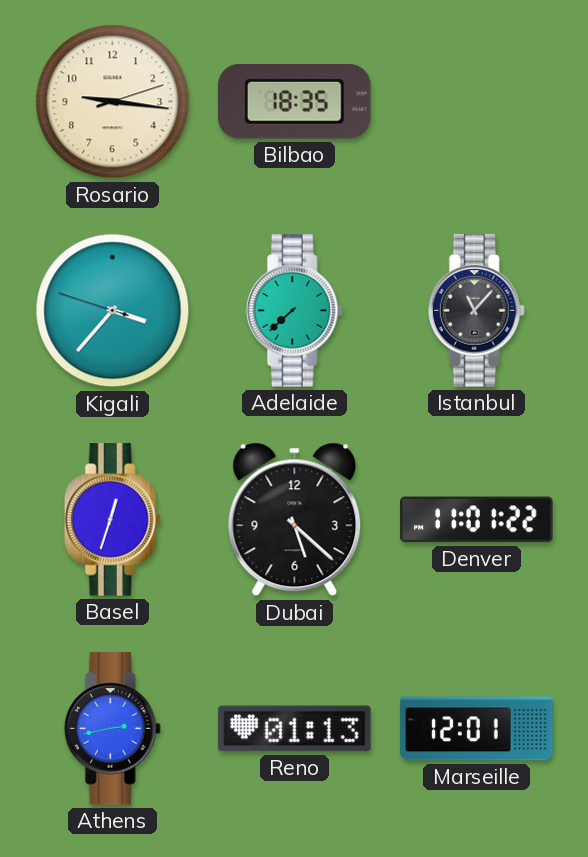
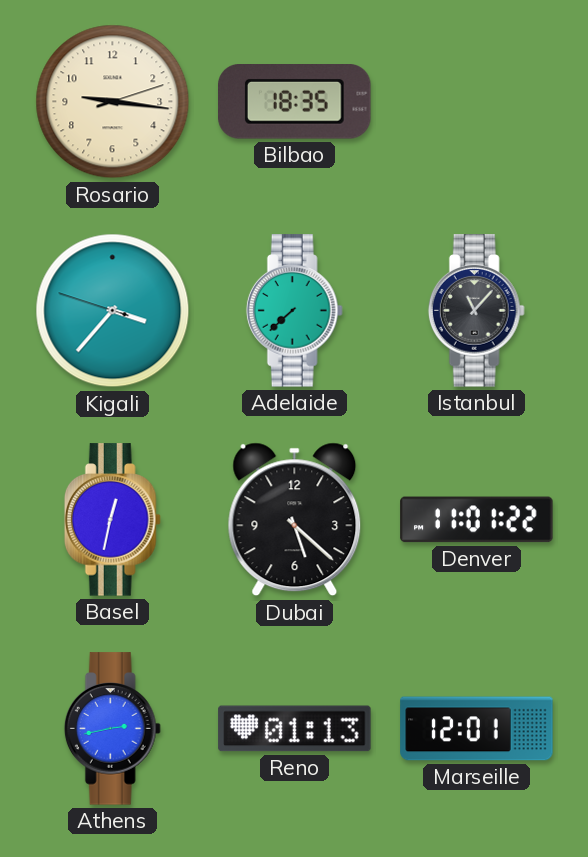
Basel: 12:33 -> 12:32 (112, 520)
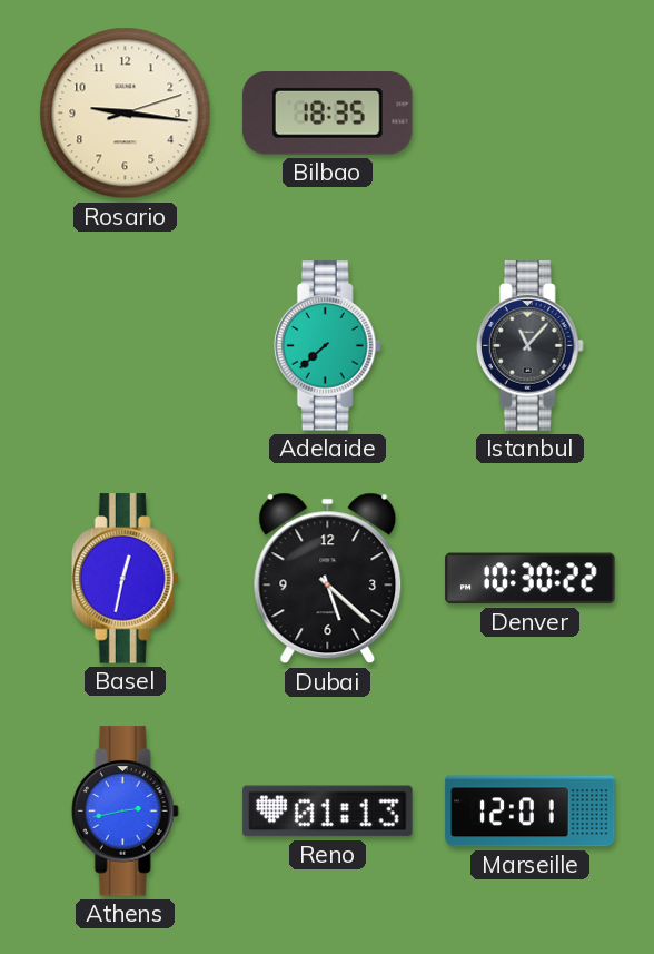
Kigali: 3:36 -> none (113, 311)
Denver: 11:01 -> 10:30 (531, 579)
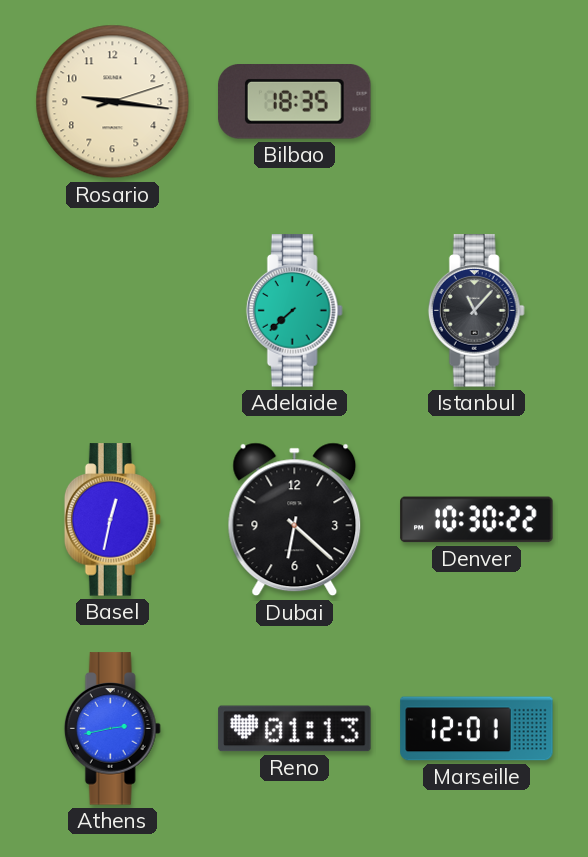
Dubai: 5:22 -> 6:22 (295, 520)
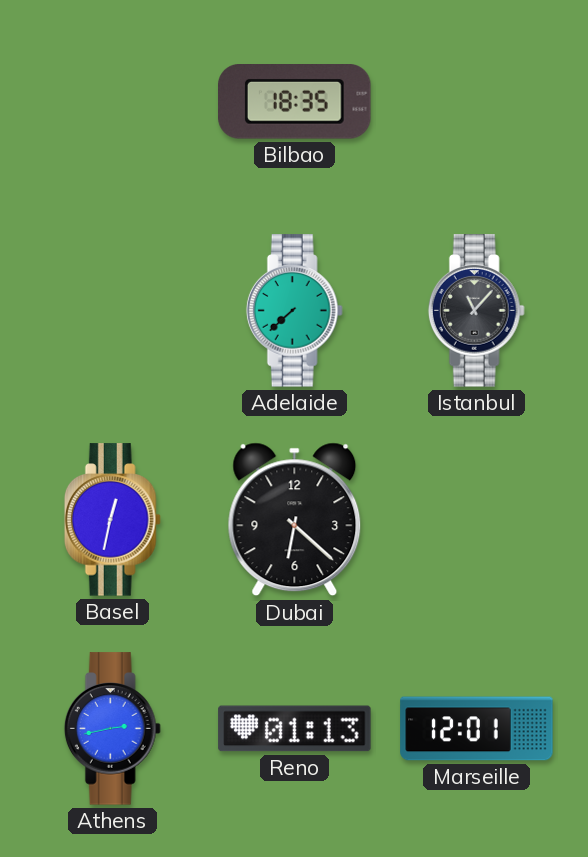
Rosario: 9:16 -> none (113, 102)
Denver: 10:30 -> none (477, 520)
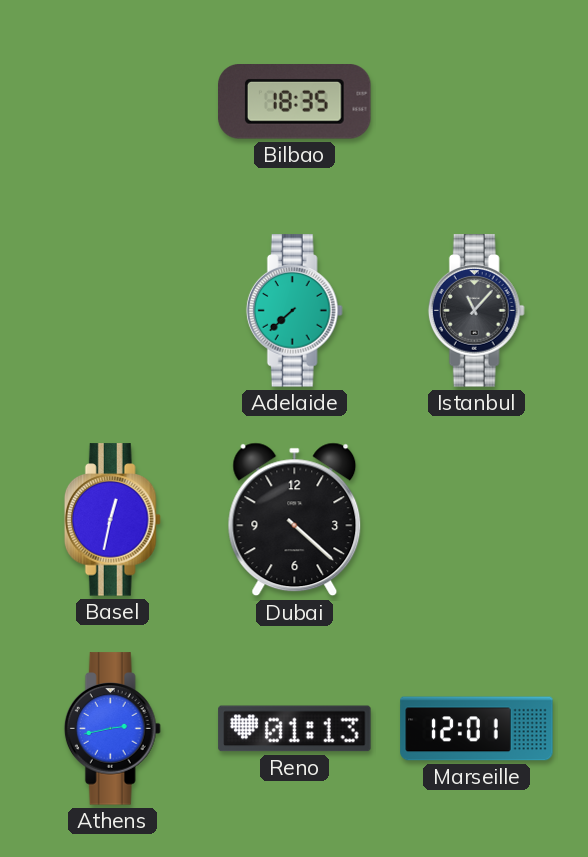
Dubai: 6:22 -> 4:22 (295, 520)
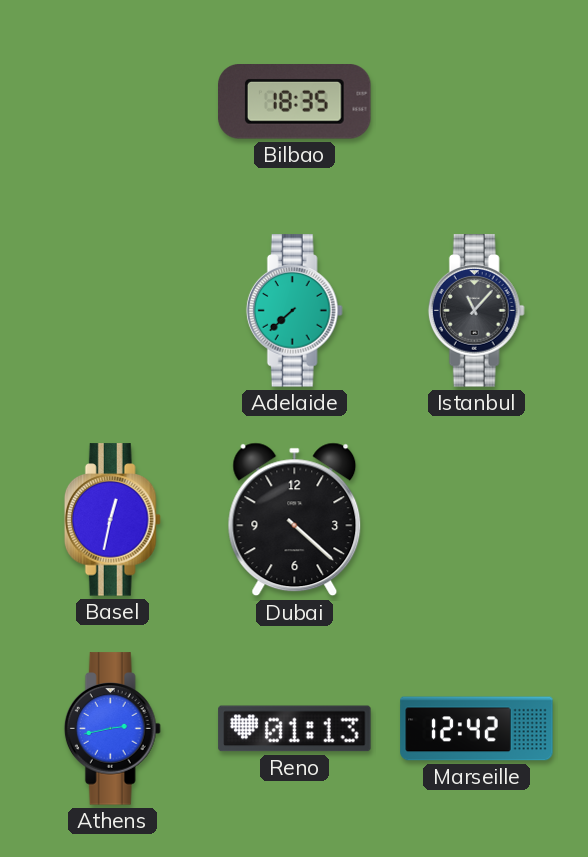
Marseille: 12:01 -> 12:42 (477, 729)
